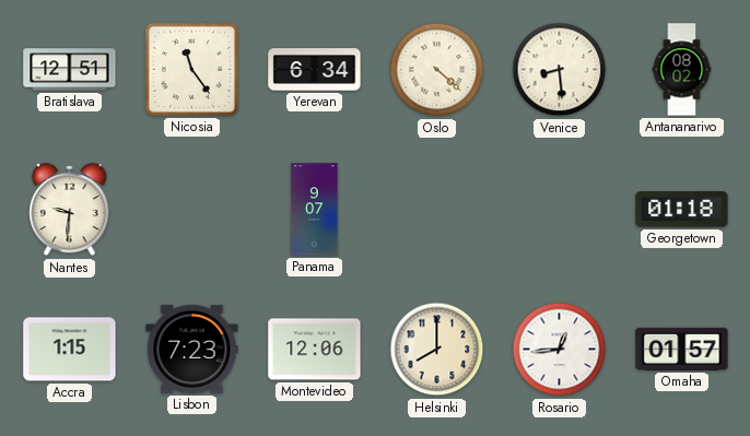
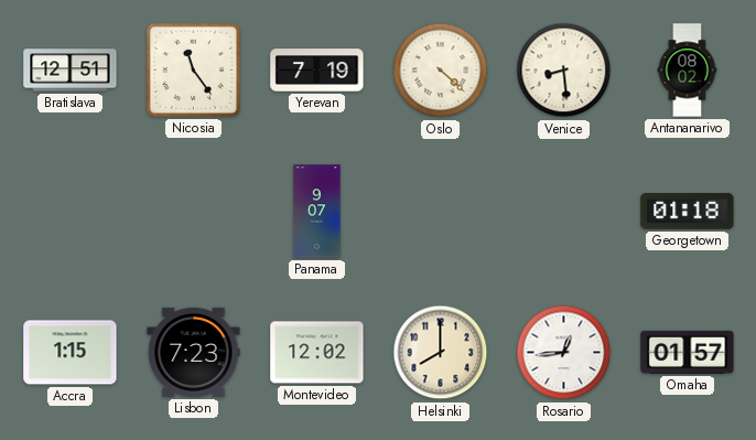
Yerevan: 6:34 -> 7:19 (317, 71)
Nantes: 9:31 -> none (70, 210)
Montevideo: 12:06 -> 12:02 (317, 353)
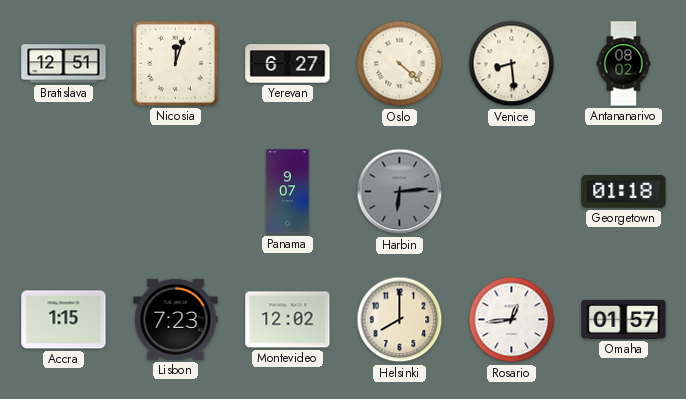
Nicosia: 11:24 -> 12:03 (175, 63)
Yerevan: 7:19 -> 6:27 (288, 64)
Harbin: none -> 6:14 (400, 192)
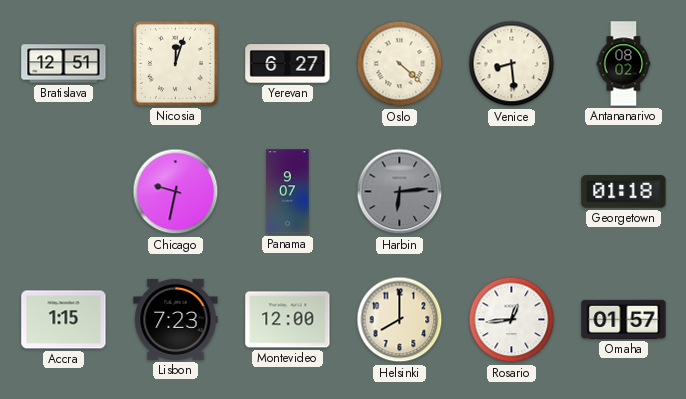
Chicago: none -> 9:32 (176, 192)
Montevideo: 12:02 -> 12:00 (288, 320)
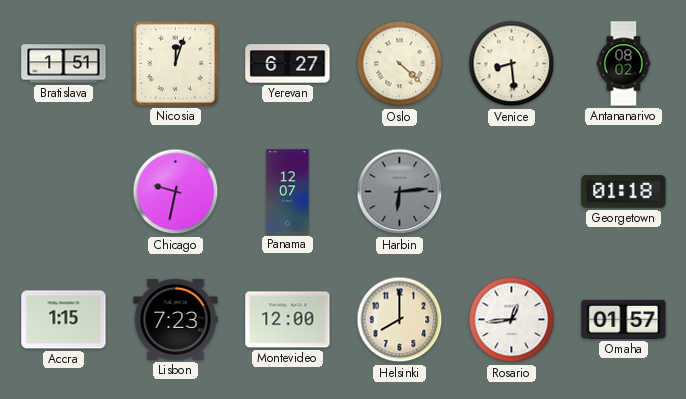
Bratislava: 12:51 -> 1:51 (64, 64)
Panama: 9:07 -> 12:07 (288, 192)
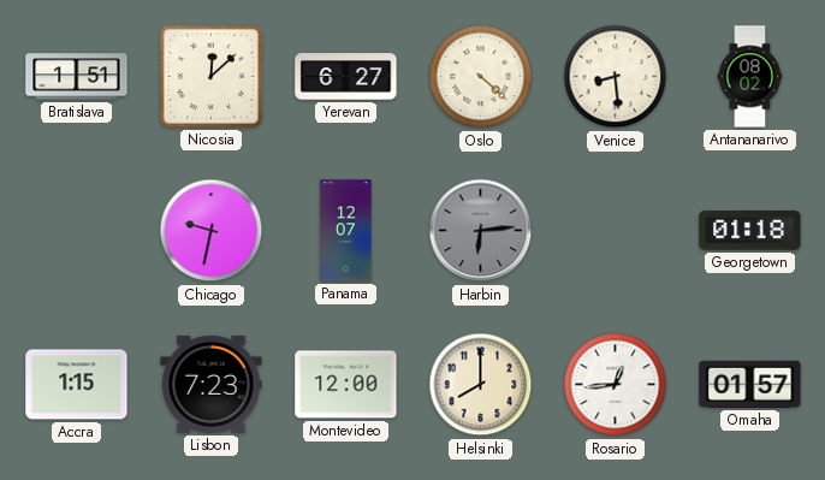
Nicosia: 12:03 -> 12:08 (210, 76)
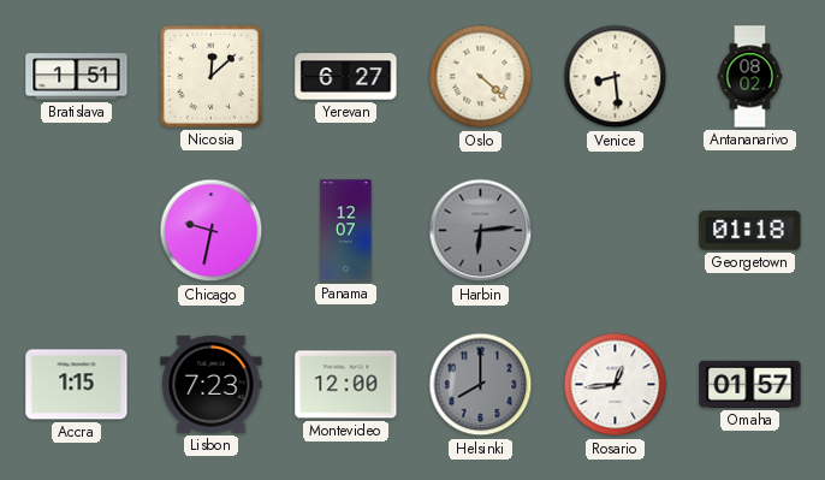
Helsinki dial: cream -> grey (481, 385)
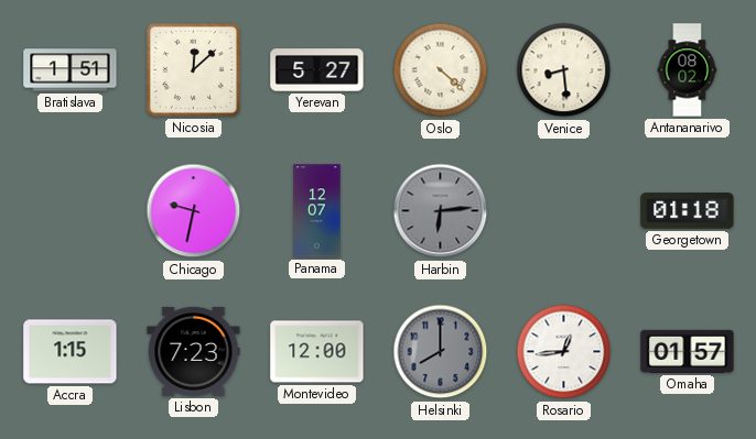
Yerevan: 6:27 -> 5:27 (317, 70)
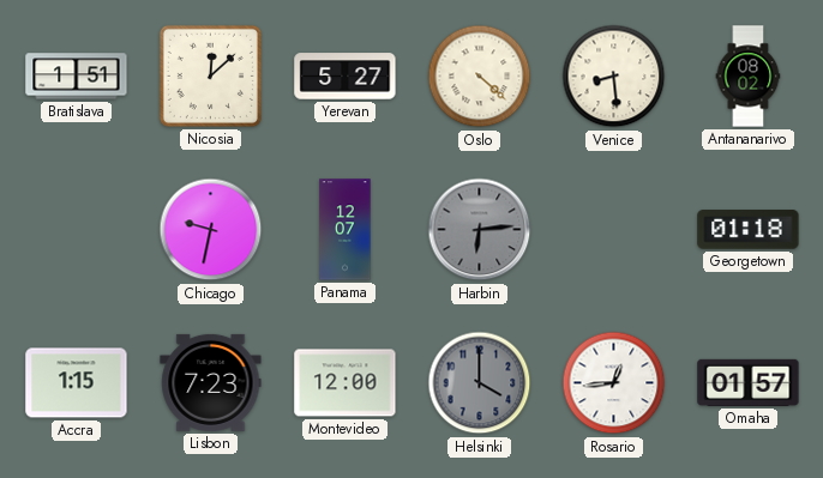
Helsinki: 8:00 -> 4:00 (480, 383)
